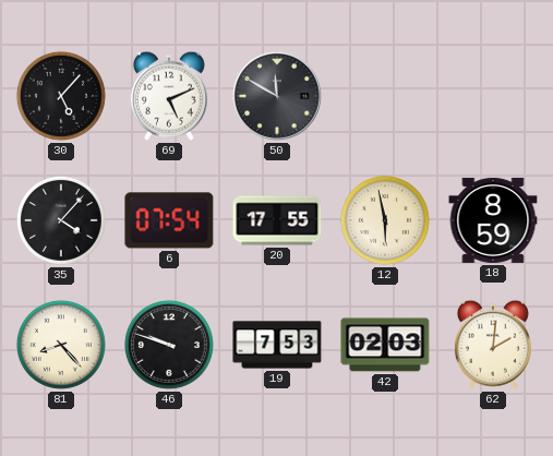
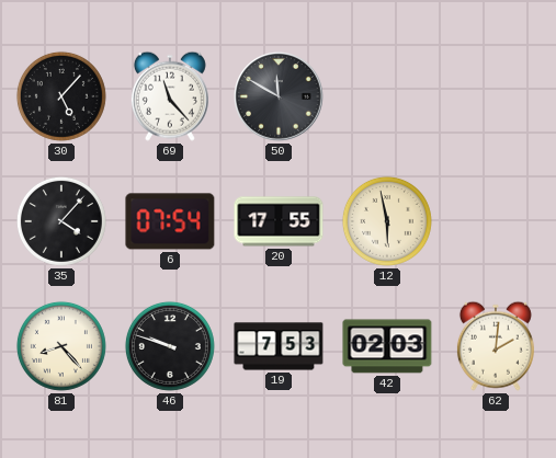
69: 5:11 -> 11:23 (170, 96)
18: 8:59 -> none (493, 220)
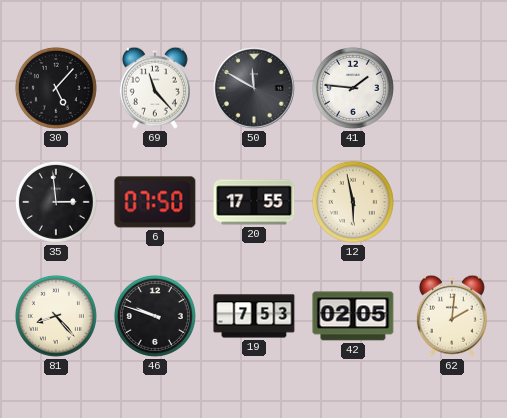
41: none -> 1:46 (353, 88)
35: 4:07 -> 2:59 (56, 202)
6: 07:54 -> 07:50 (155, 202)
42: 02:03 -> 02:05 (353, 316)
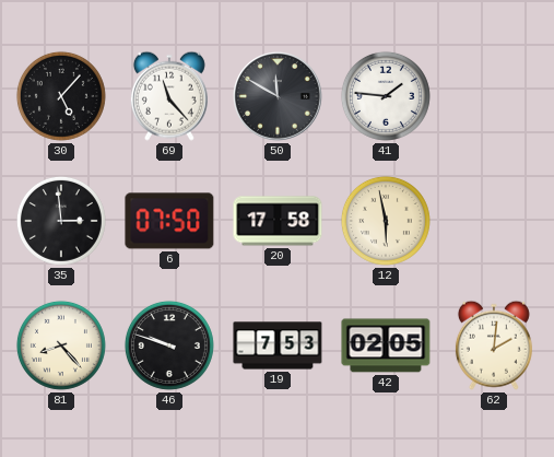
20: 17:55 -> 17:58 (278, 221)
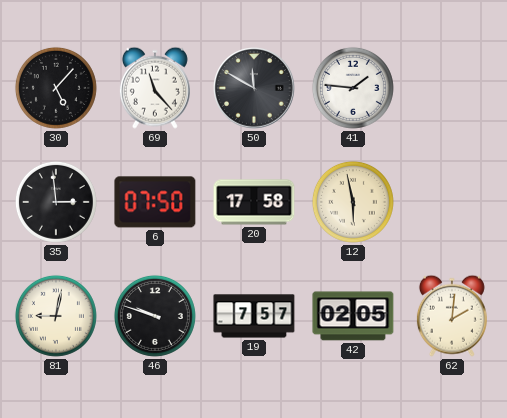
81: 8:23 -> 9:02 (56, 316)
19: 7:53 -> 7:57 (254, 316)
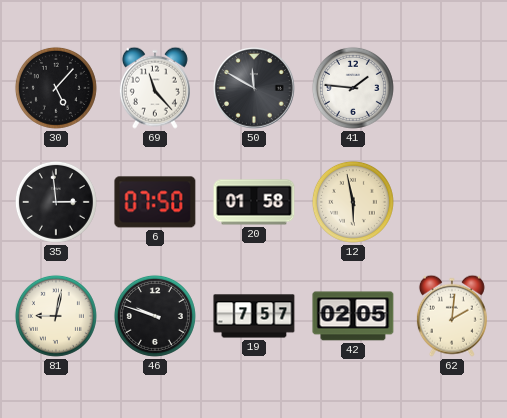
20: 17:58 -> 01:58 (254, 202)
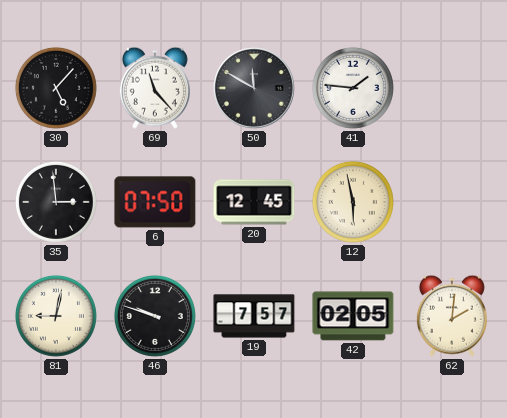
20: 01:58 -> 12:45 (254, 202)
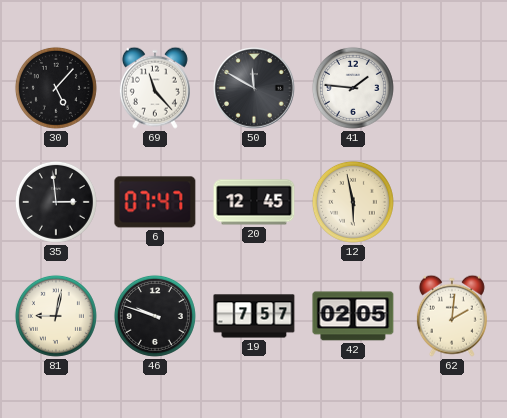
6: 07:50 -> 07:47 (155, 202)
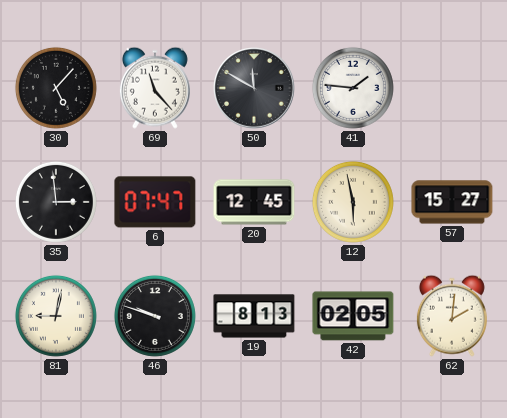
57: none -> 15:27 (452, 202)
19: 7:57 -> 8:13 (254, 316)
